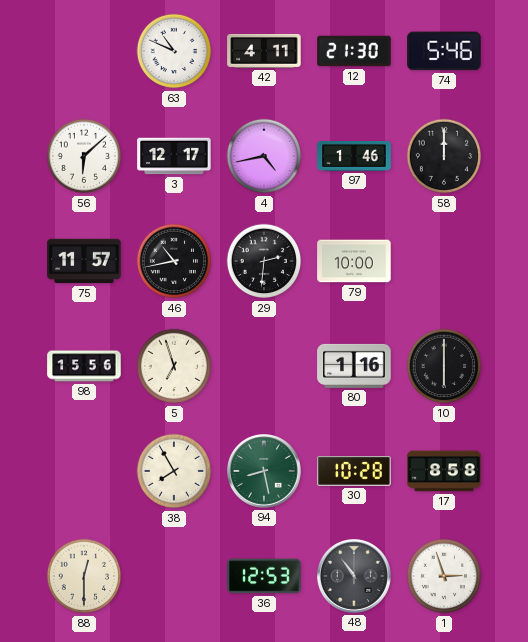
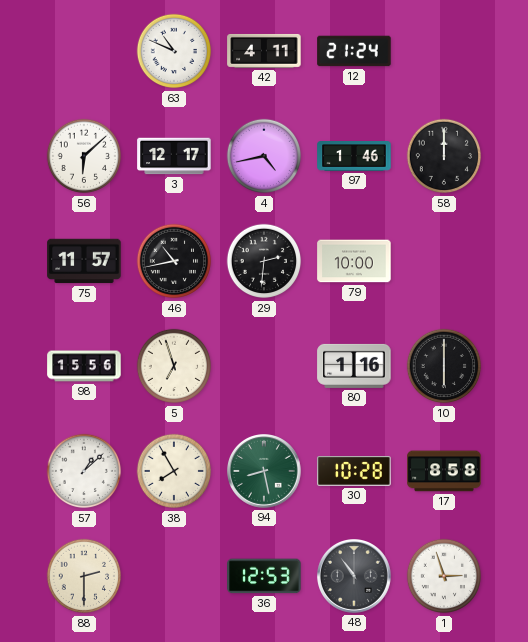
12: 21:30 -> 21:24 (354, 51)
74: 5:46 -> none (444, 51)
57: none -> 1:08 (84, 471)
88: 12:30 -> 2:30 (84, 576)
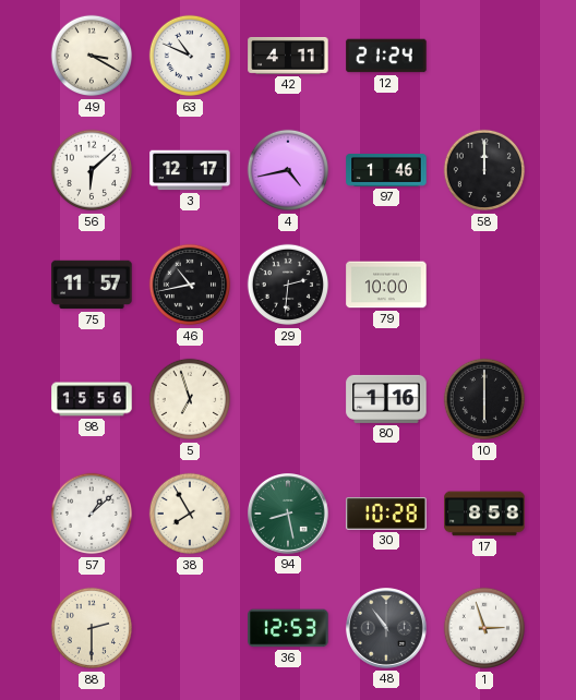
49: none -> 3:20 (92, 56)
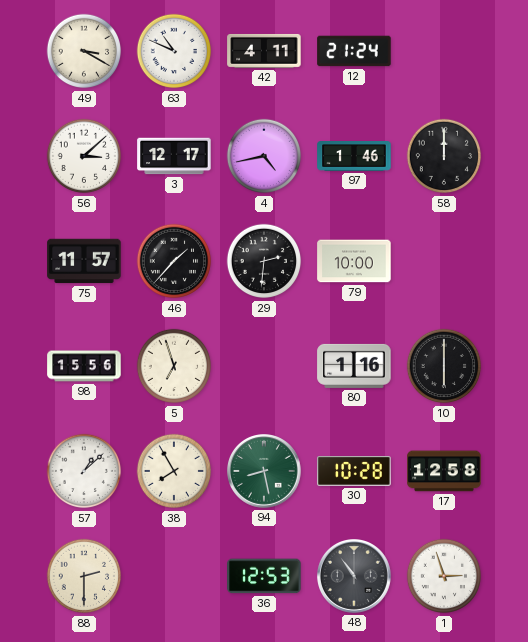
56: 6:08 -> 3:08 (84, 156)
46: 10:43 -> 1:37 (174, 261)
17: 8:58 -> 12:58 (444, 471)
